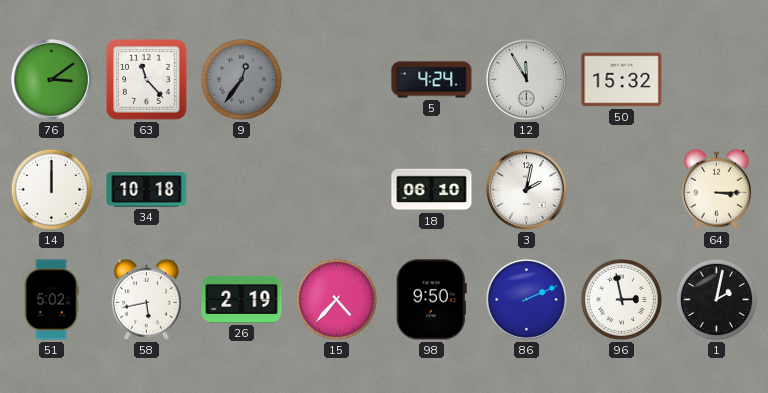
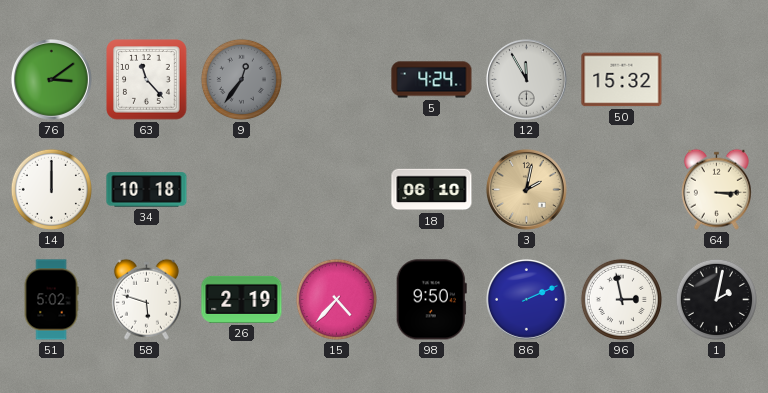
3 dial: white -> champagne (526, 189)
58: 5:43 -> 5:48 (146, 299)
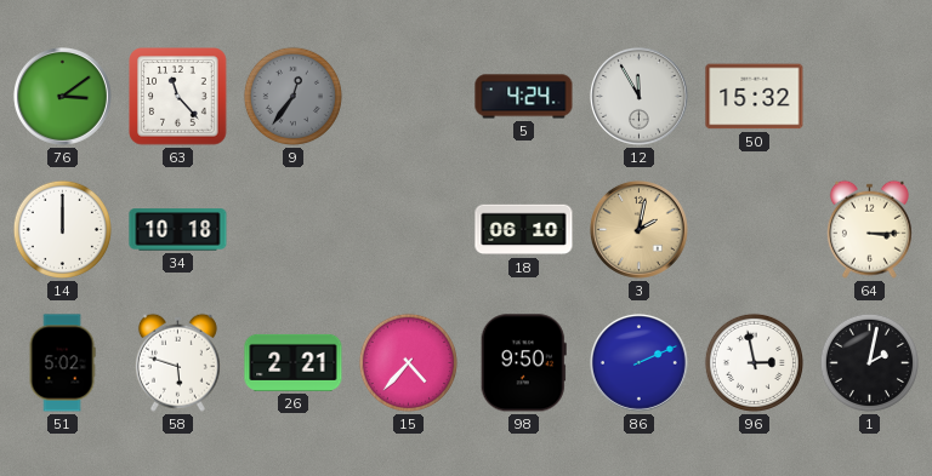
26: 2:19 -> 2:21 (294, 362)
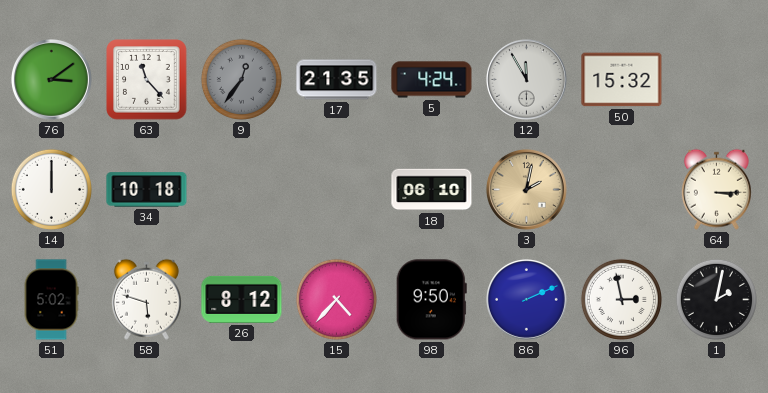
17: none -> 21:35 (337, 80)
26: 2:21 -> 8:12 (242, 299)
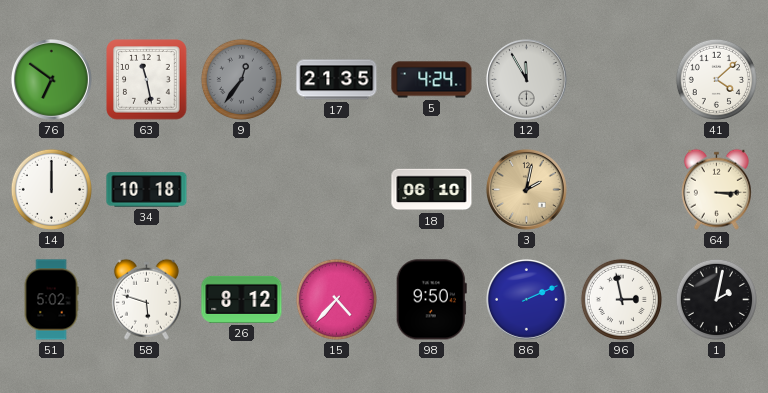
76: 3:09 -> 6:51 (51, 79)
63: 11:23 -> 11:28 (147, 80)
50: 15:32 -> none (622, 80)
41: none -> 4:08 (716, 79)
